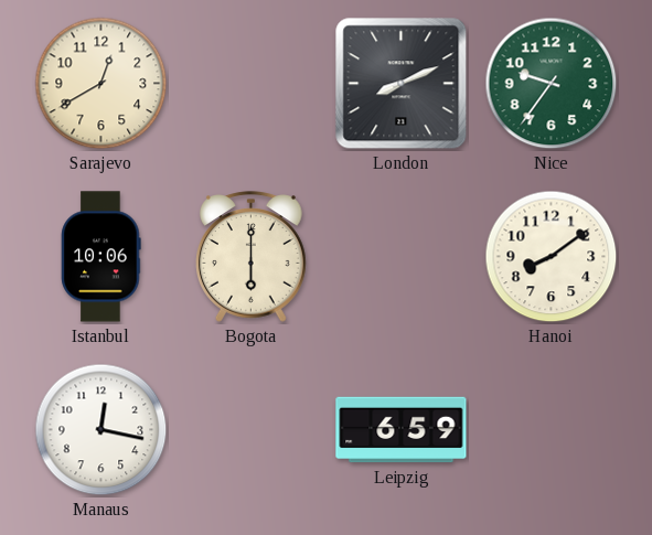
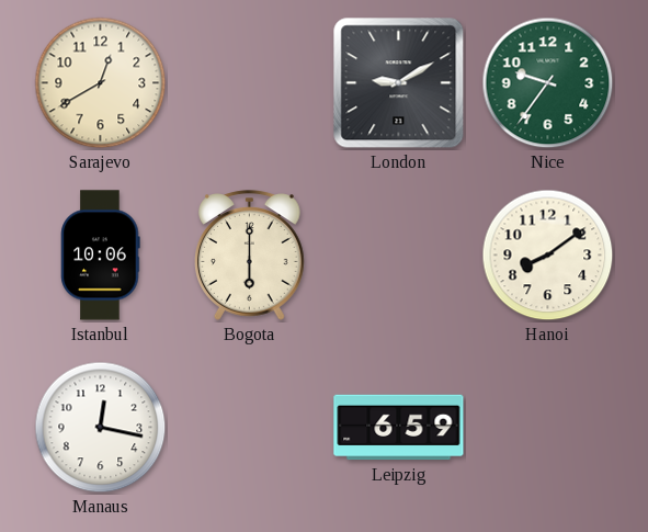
London: 8:11 -> 9:10 (399, 83)
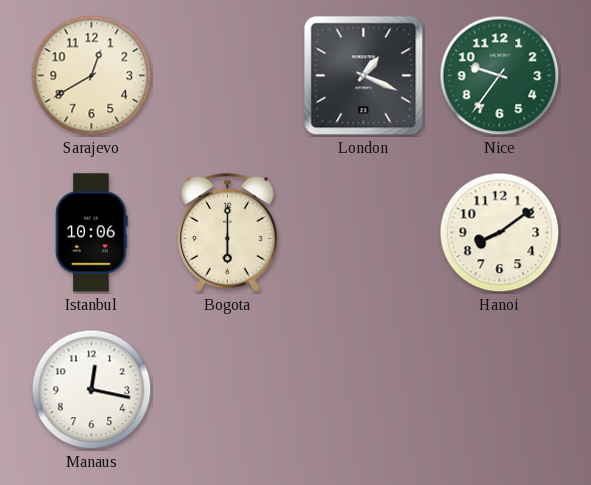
London: 9:10 -> 1:19 (364, 76)
Leipzig: 6:59 -> none (399, 428)
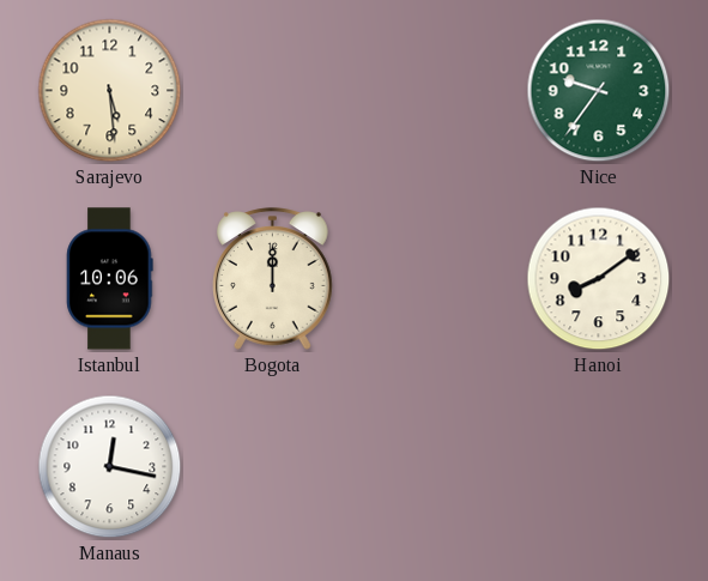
Sarajevo: 12:40 -> 5:29 (110, 91)
London: 1:19 -> none (364, 76)
Bogota: 6:00 -> 12:00 (273, 279)
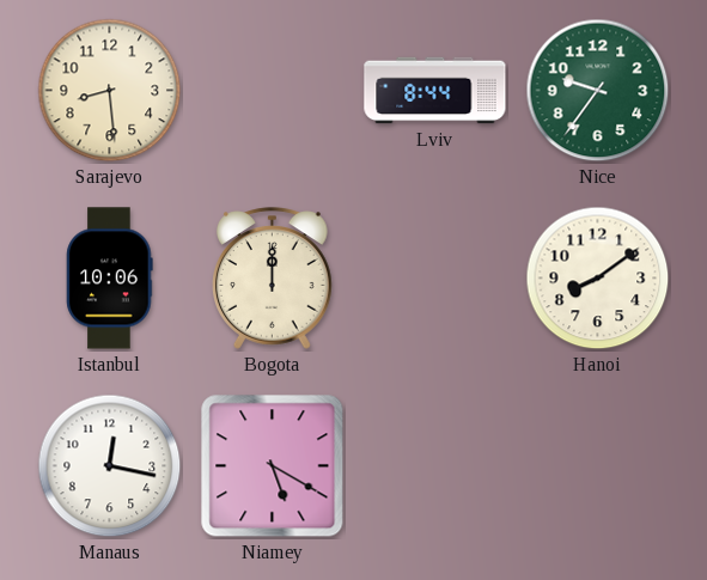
Sarajevo: 5:29 -> 8:29 (110, 91)
Lviv: none -> 8:44 (435, 91)
Niamey: none -> 5:20 (273, 466)
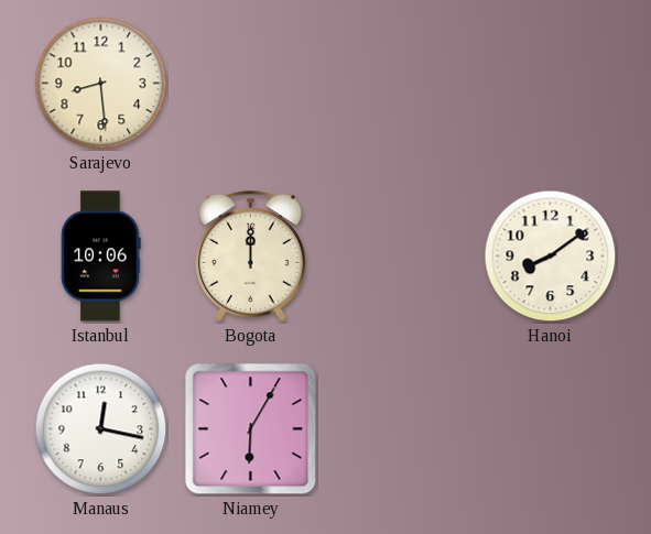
Lviv: 8:44 -> none (435, 91)
Nice: 9:36 -> none (598, 91)
Niamey: 5:20 -> 6:05 (251, 429)
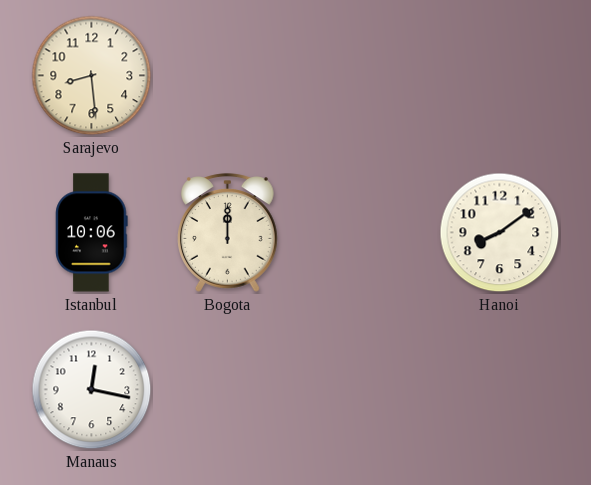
Niamey: 6:05 -> none (251, 429)
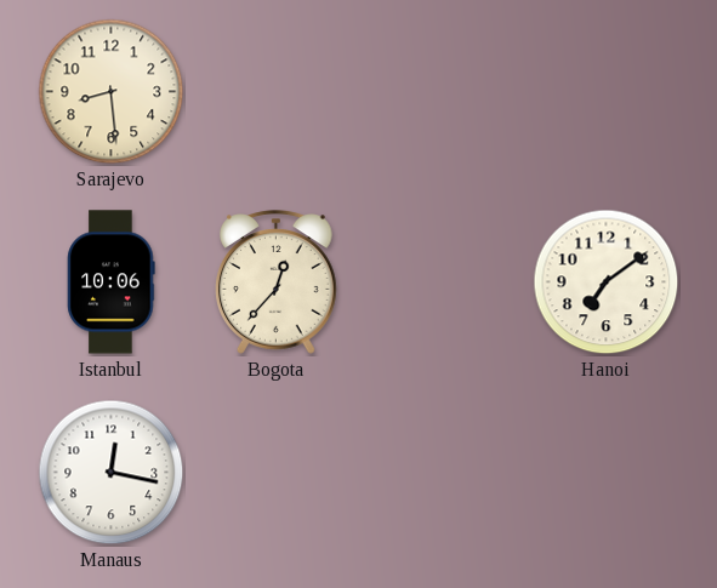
Bogota: 12:00 -> 12:37 (277, 282)
Hanoi: 8:09 -> 7:09 (607, 282)
